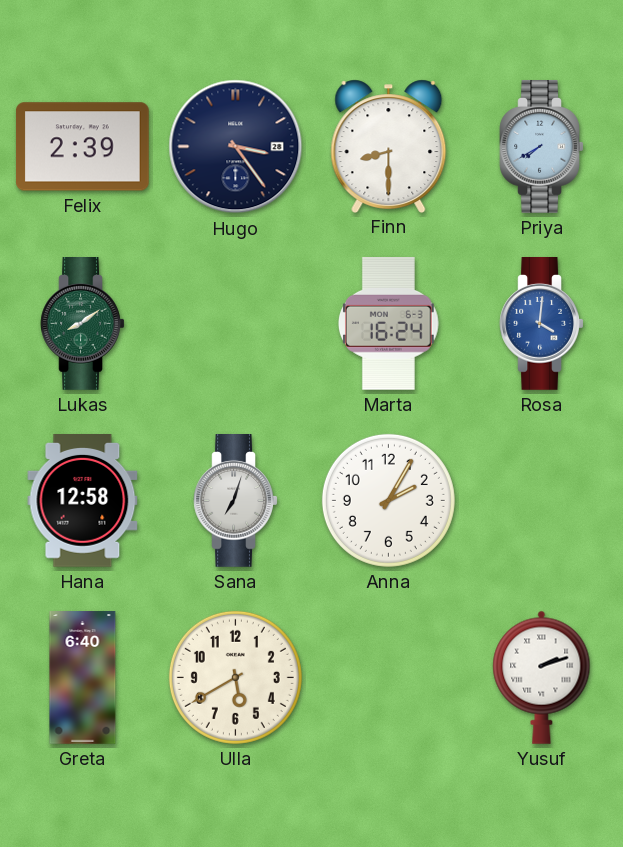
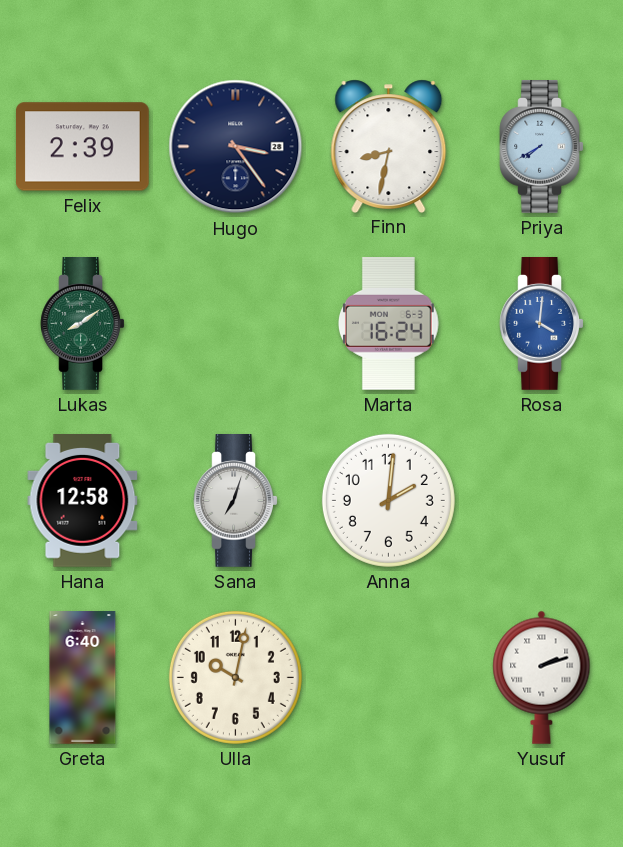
Finn: 8:30 -> 8:32 (389, 146)
Anna: 2:05 -> 2:01 (388, 500)
Ulla: 5:40 -> 10:02 (235, 677)
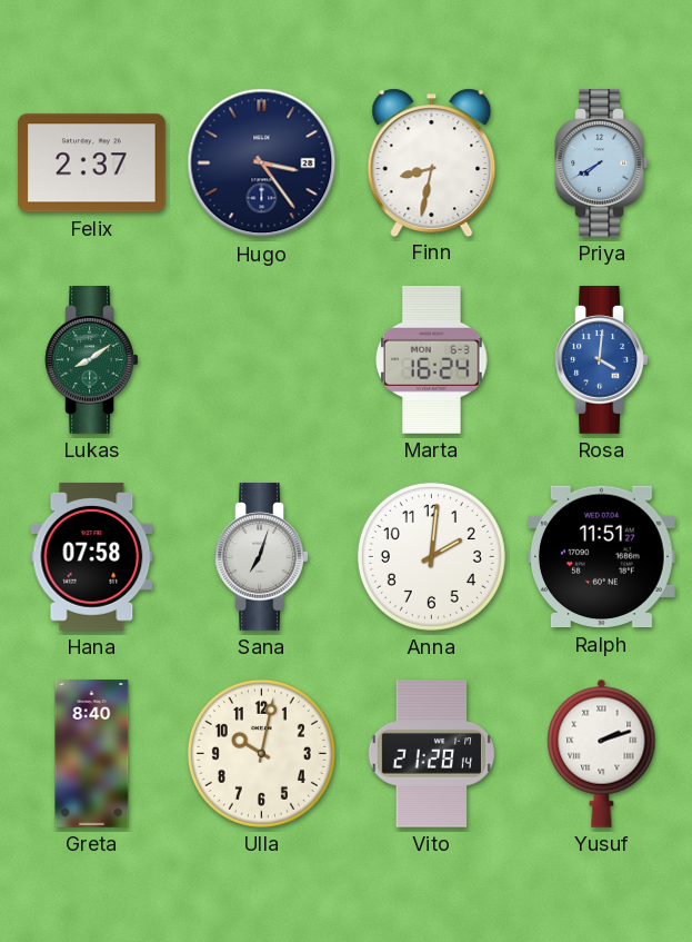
Felix: 2:39 -> 2:37 (91, 163)
Hana: 12:58 -> 07:58 (92, 557)
Ralph: none -> 11:51 (601, 557)
Greta: 6:40 -> 8:40 (92, 754)
Vito: none -> 21:28 (431, 754)
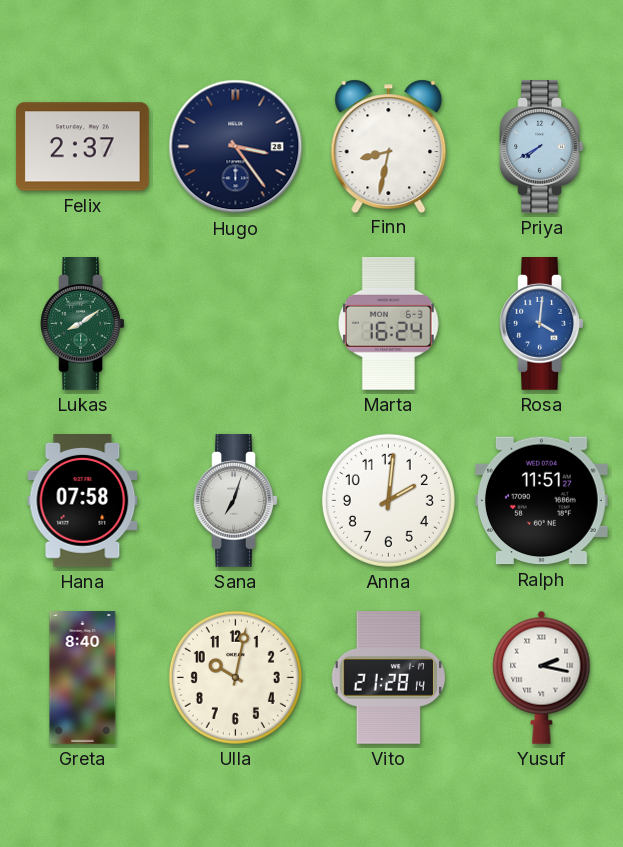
Yusuf: 2:12 -> 2:17 (542, 677)
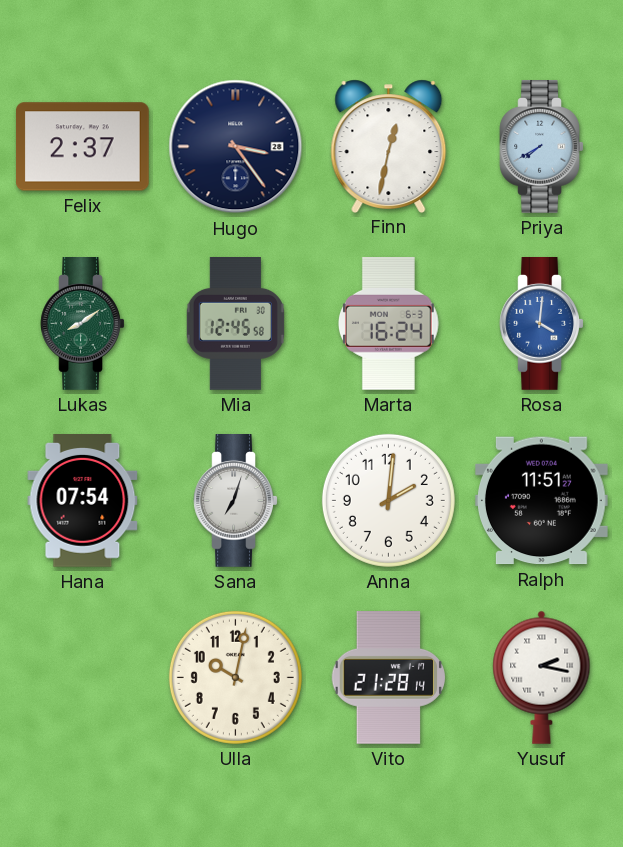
Finn: 8:32 -> 12:32 (389, 146)
Mia: none -> 12:45 (235, 324)
Hana: 07:58 -> 07:54 (83, 501)
Greta: 8:40 -> none (83, 678)
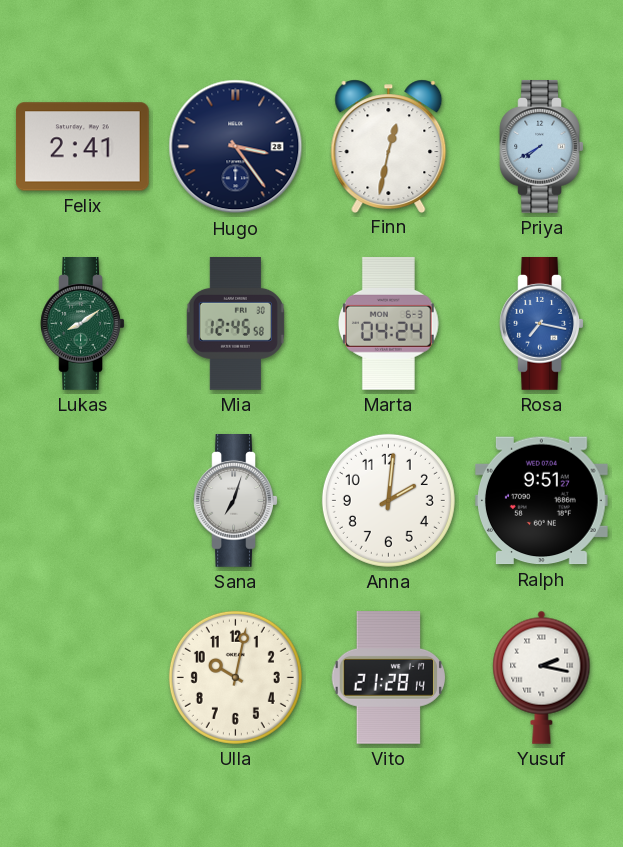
Felix: 2:37 -> 2:41 (82, 147)
Marta: 16:24 -> 04:24 (388, 323)
Rosa: 4:01 -> 7:17 (542, 324)
Hana: 07:54 -> none (83, 501)
Ralph: 11:51 -> 9:51 (541, 501)
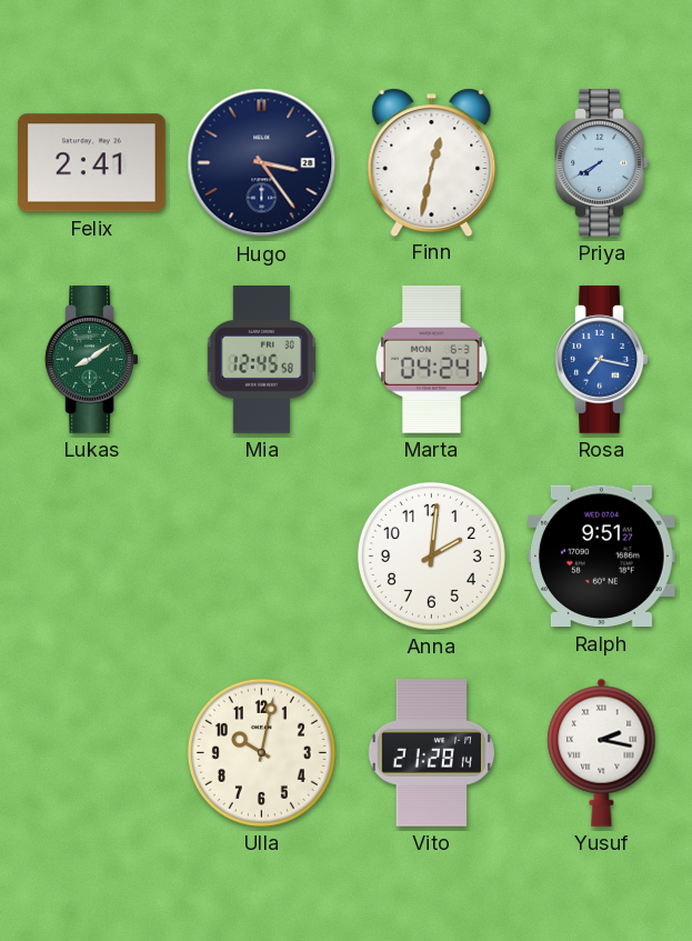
Sana: 7:03 -> none (236, 501)
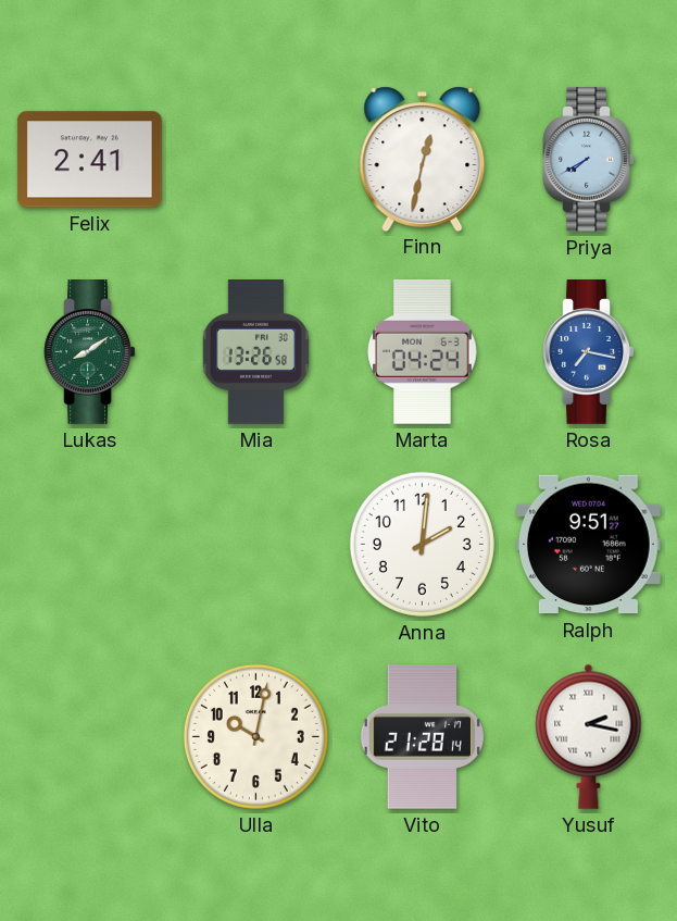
Hugo: 3:24 -> none (262, 163)
Mia: 12:45 -> 13:26 (255, 352)
